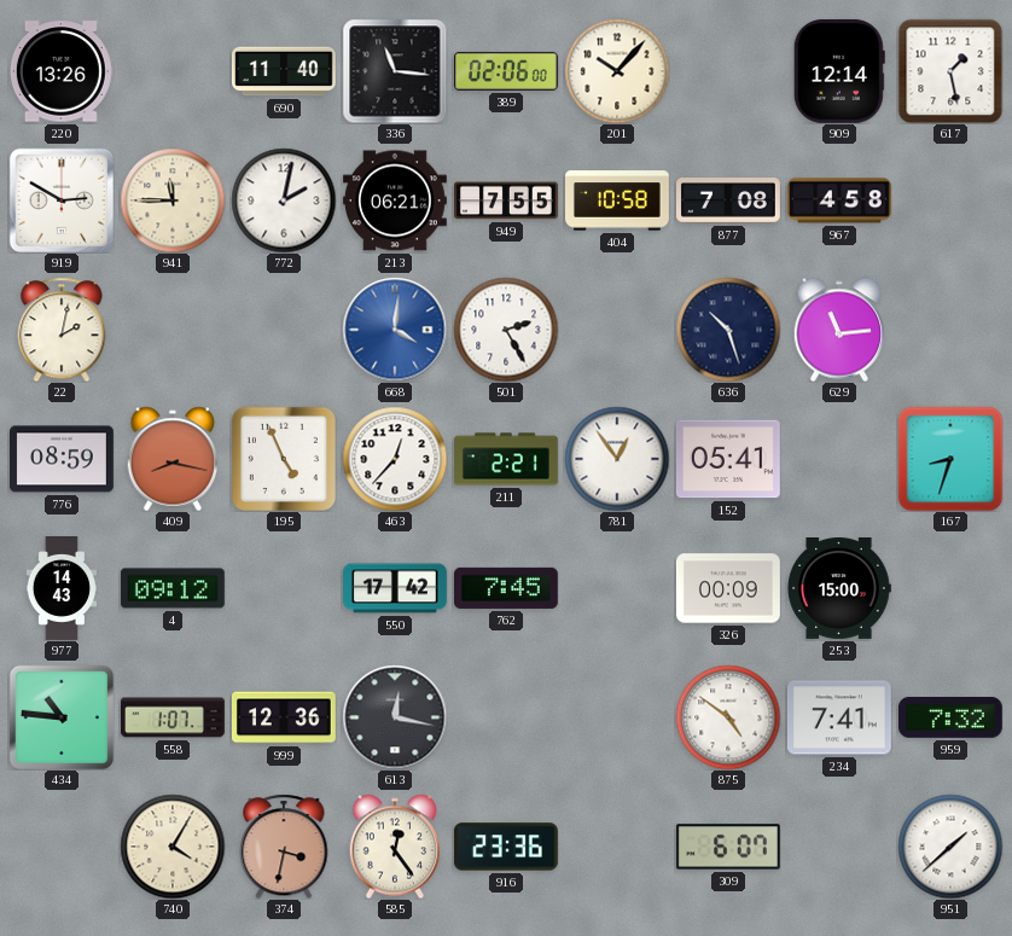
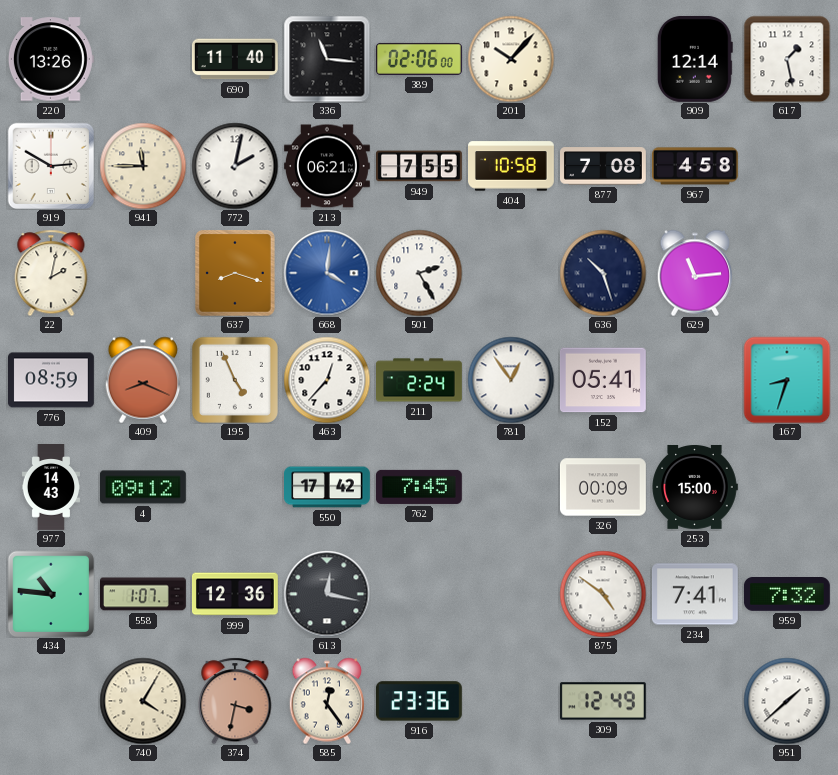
637: none -> 8:18 (235, 273)
409: 8:17 -> 8:19 (143, 380)
211: 2:21 -> 2:24 (420, 380)
309: 6:07 -> 12:49 (603, 701)
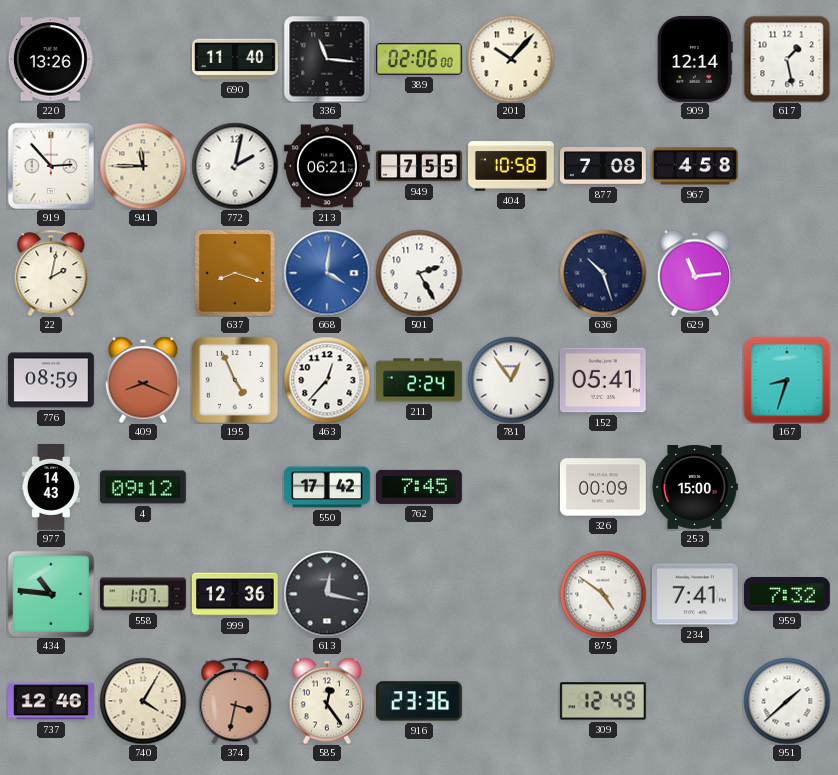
919: 2:50 -> 2:53 (50, 165)
737: none -> 12:46 (52, 701)
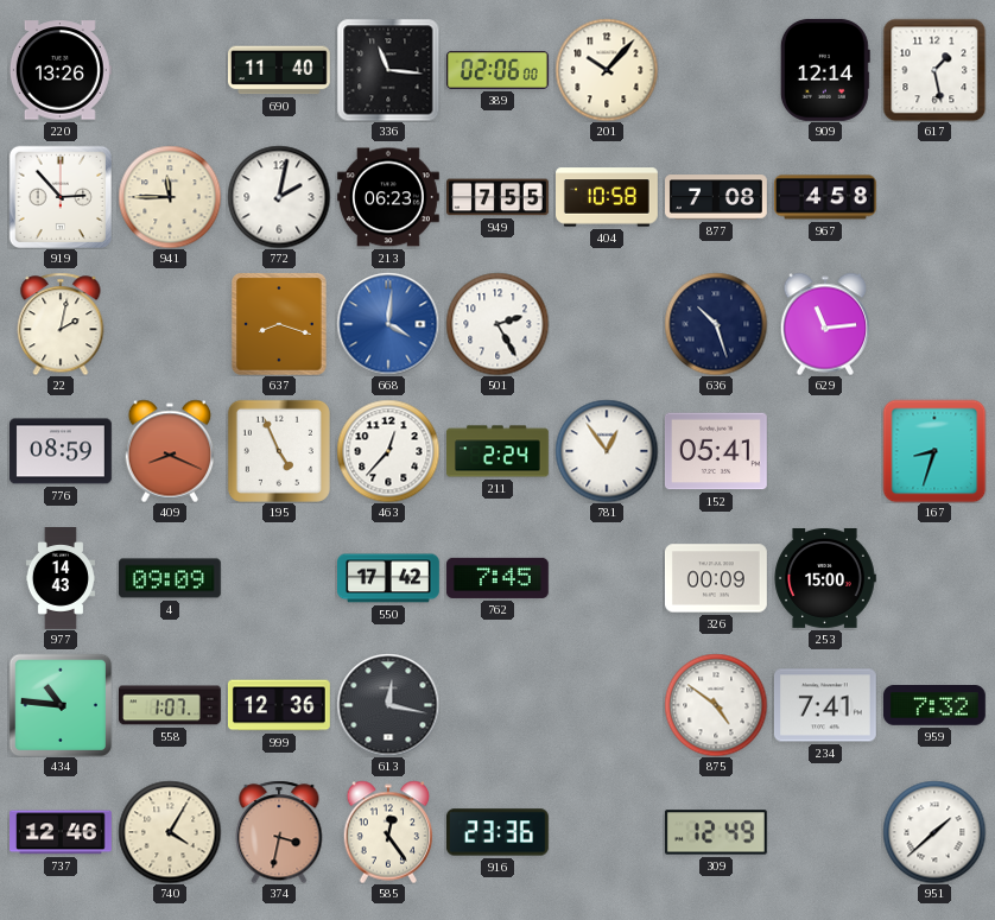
213: 06:21 -> 06:23 (388, 197)
4: 09:12 -> 09:09 (170, 578)
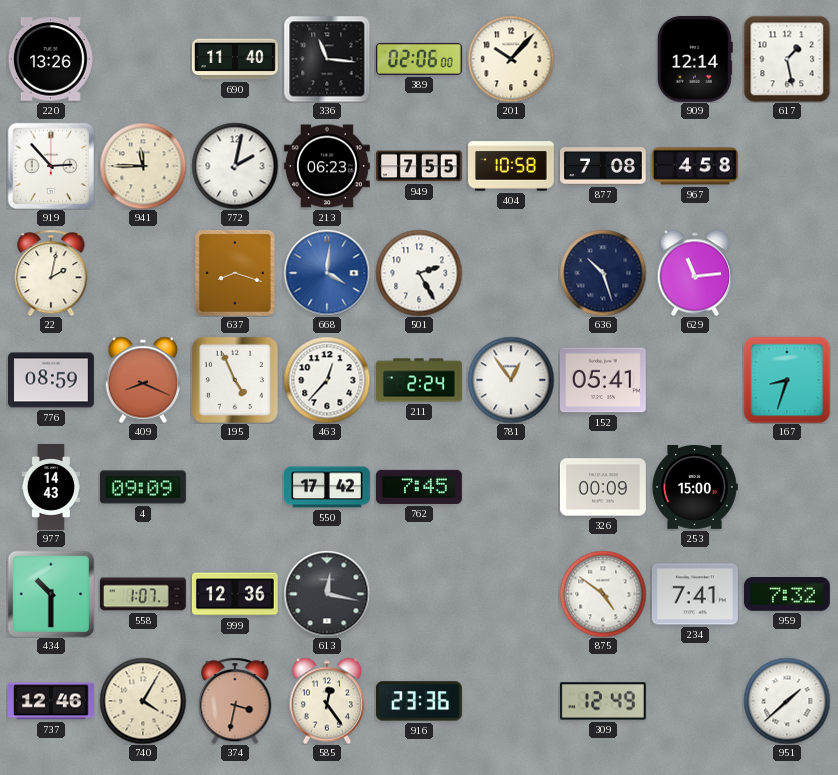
434: 10:46 -> 10:30 (50, 593)
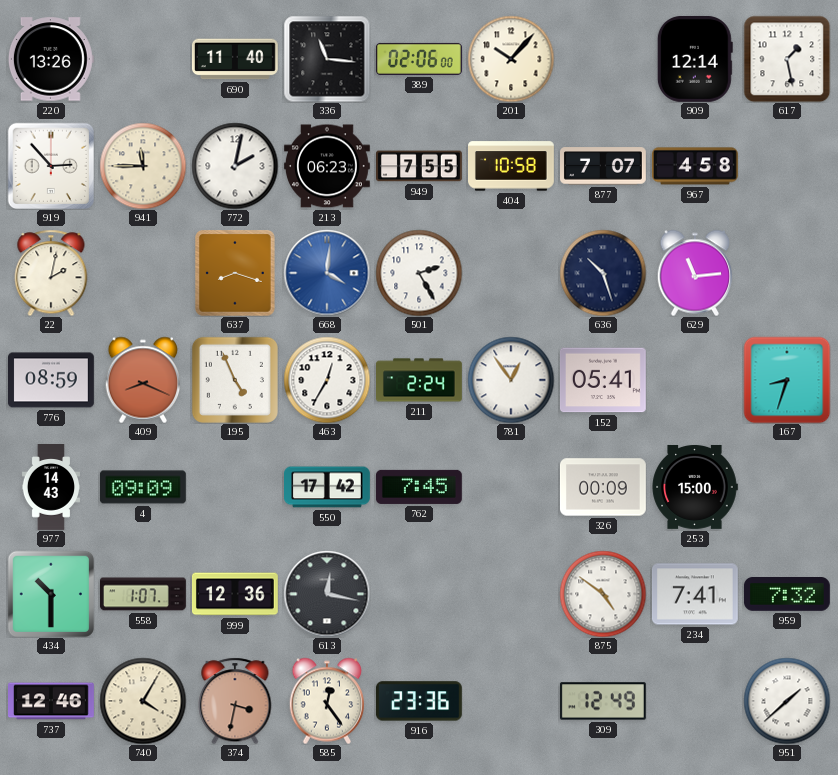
877: 7:08 -> 7:07 (604, 166)
463: 12:37 -> 12:35 (327, 380)
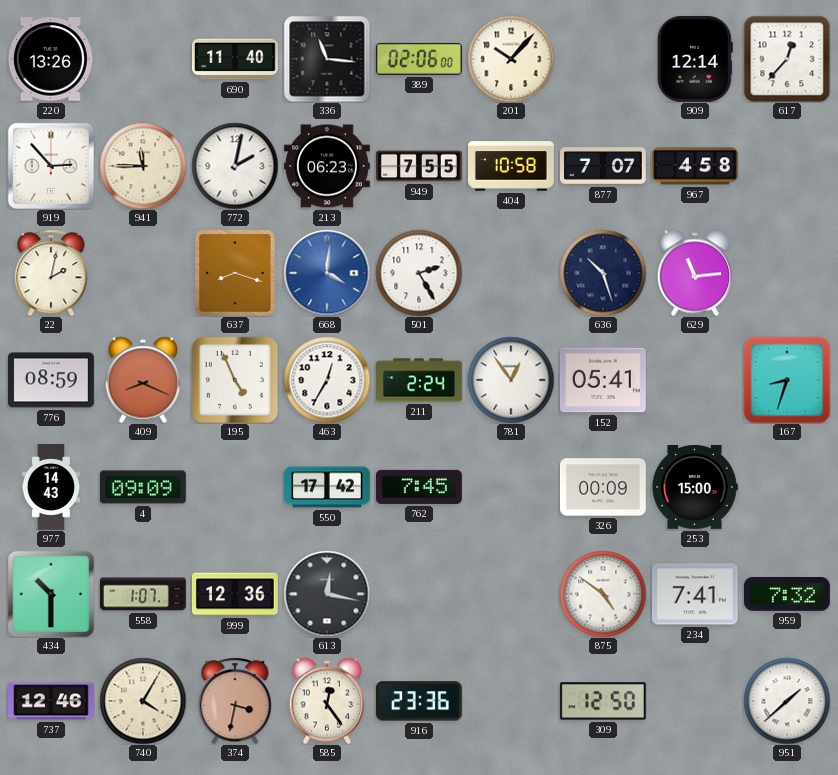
617: 1:28 -> 12:37 (787, 59)
309: 12:49 -> 12:50 (603, 701)
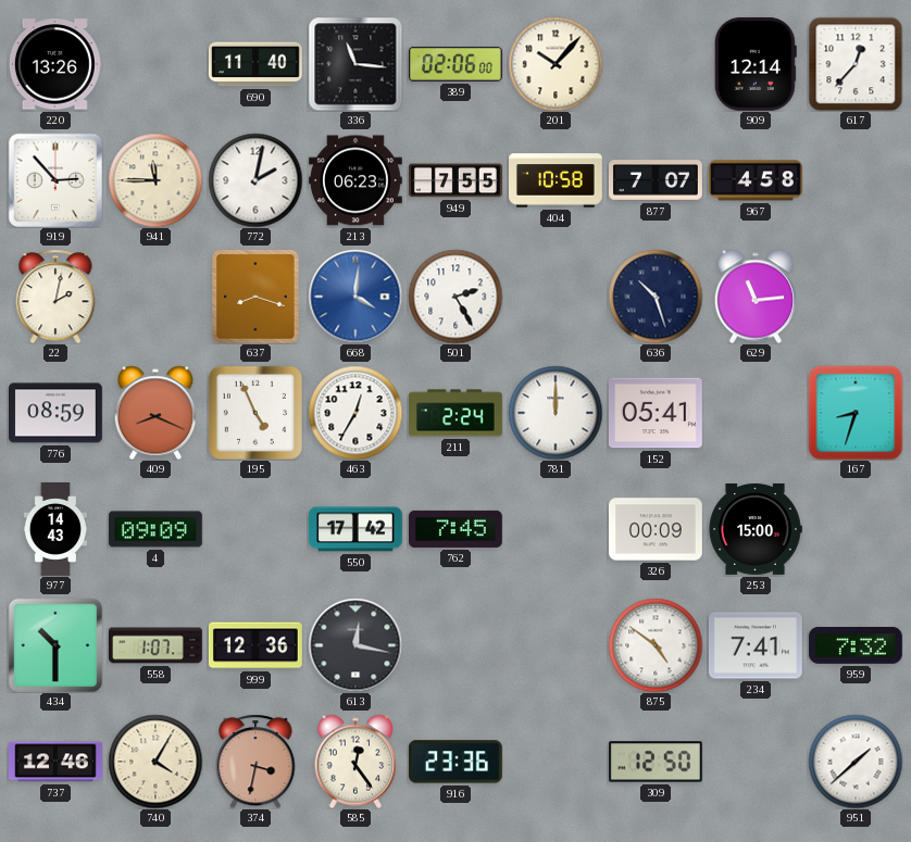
781: 12:54 -> 12:00 (556, 413)
